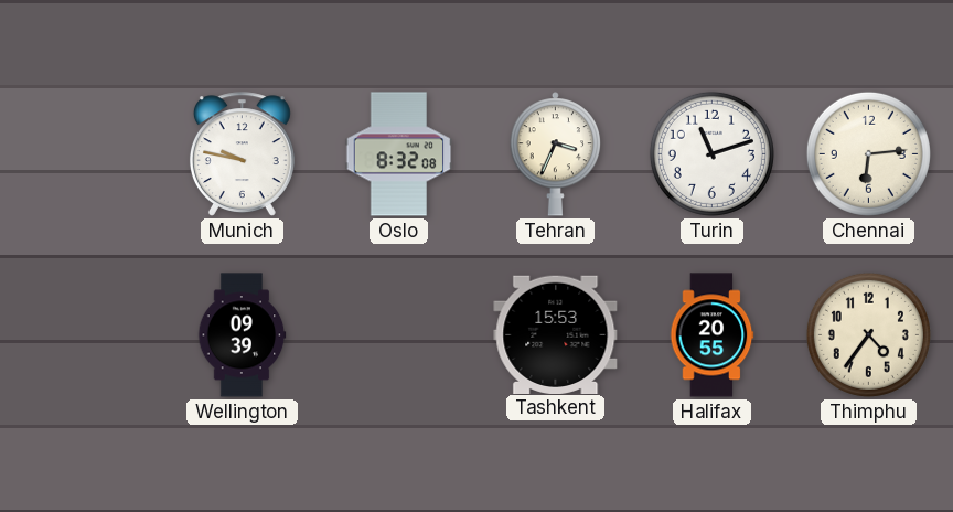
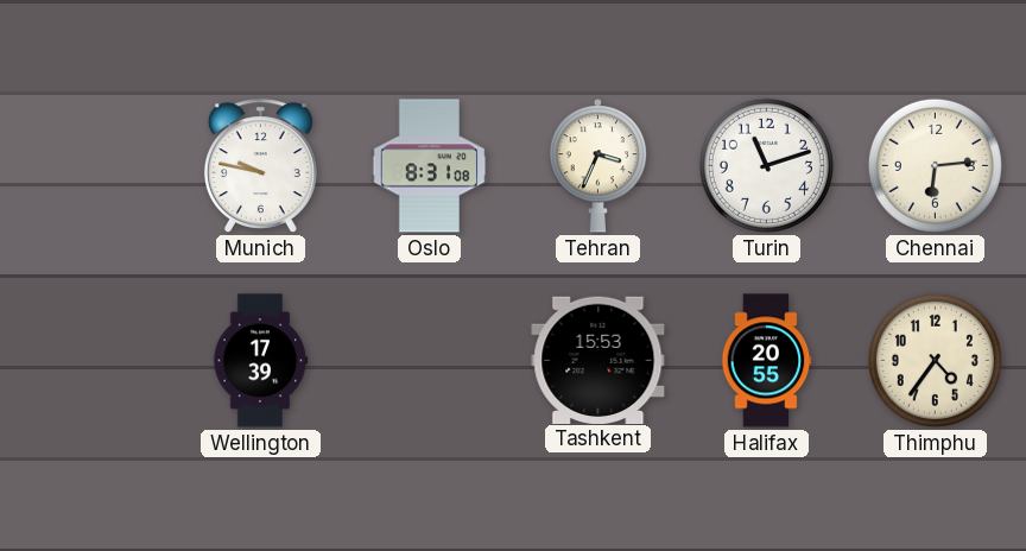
Oslo: 8:32 -> 8:31 (430, 166)
Wellington: 09:39 -> 17:39 (260, 361)
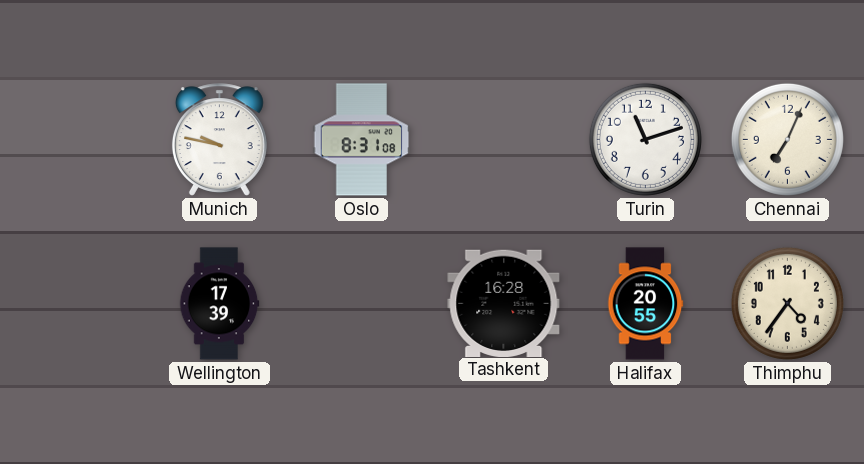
Tehran: 3:34 -> none (598, 166)
Chennai: 6:14 -> 7:04 (787, 139)
Tashkent: 15:53 -> 16:28 (504, 303)
